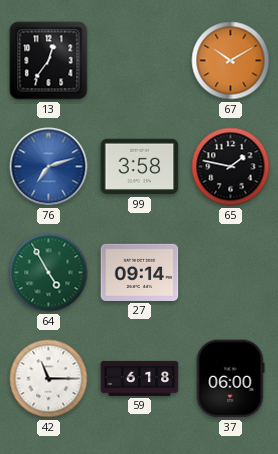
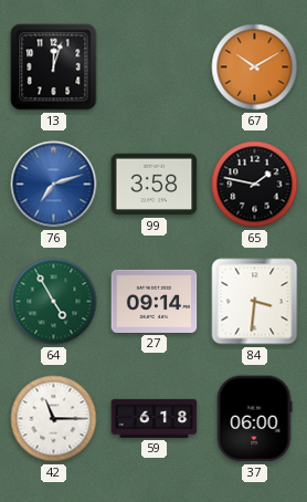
13: 12:36 -> 12:03 (54, 67)
84: none -> 3:31 (255, 302)
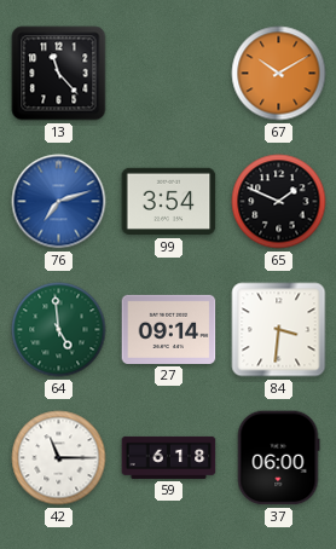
13: 12:03 -> 11:23 (59, 74)
99: 3:58 -> 3:54 (169, 202)
65: 1:47 -> 1:49 (279, 202)
64: 4:55 -> 4:59 (59, 330)
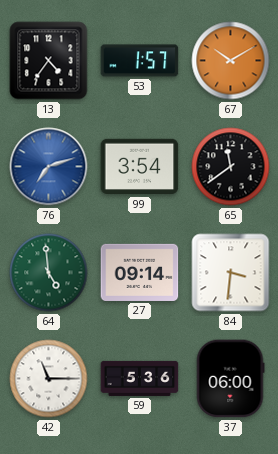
13: 11:23 -> 4:36 (49, 61)
53: none -> 1:57 (140, 61)
65: 1:49 -> 11:39 (231, 167)
59: 6:18 -> 5:36 (140, 378)
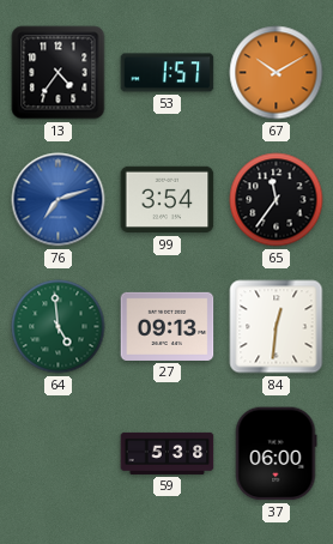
65: 11:39 -> 11:36 (277, 200)
27: 09:14 -> 09:13 (168, 326)
84: 3:31 -> 12:31 (277, 327)
42: 11:15 -> none (49, 379)
59: 5:36 -> 5:38 (168, 453)
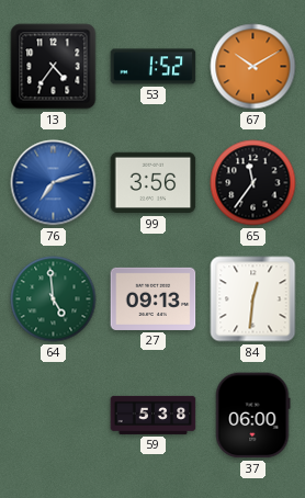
53: 1:57 -> 1:52 (154, 67)
99: 3:54 -> 3:56 (154, 183)
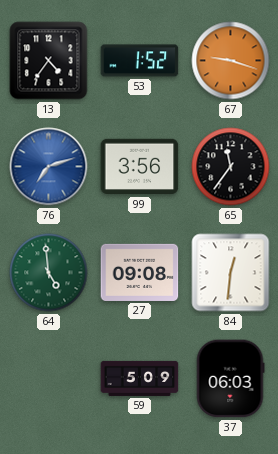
67: 10:10 -> 9:18 (231, 61)
27: 09:13 -> 09:08 (140, 272)
59: 5:38 -> 5:09 (140, 378)
37: 06:00 -> 06:03 (230, 379)
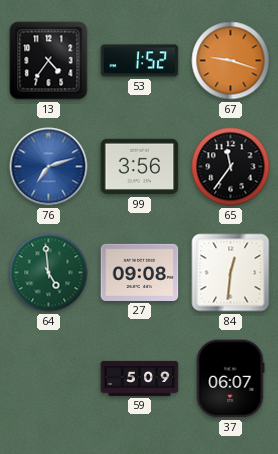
37: 06:03 -> 06:07 (230, 379)
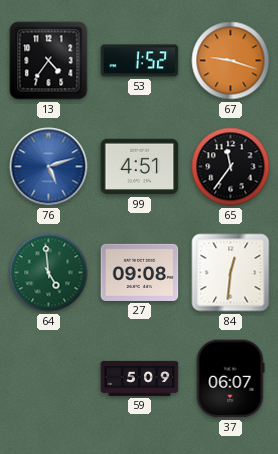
76: 7:12 -> 5:12 (49, 167)
99: 3:56 -> 4:51 (140, 167)
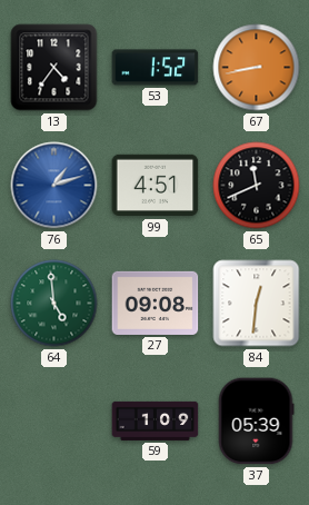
67: 9:18 -> 8:43 (257, 68)
76: 5:12 -> 1:12 (54, 186)
65: 11:36 -> 11:41 (257, 186)
59: 5:09 -> 1:09 (156, 420)
37: 06:07 -> 05:39 (256, 422)
